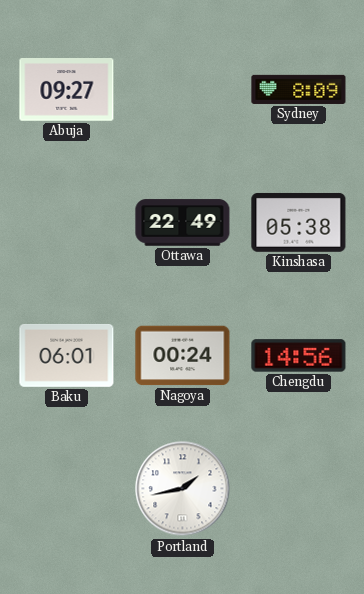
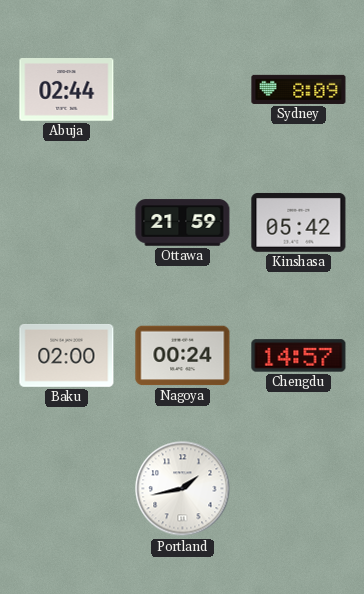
Abuja: 09:27 -> 02:44 (67, 90)
Ottawa: 22:49 -> 21:59 (183, 223)
Kinshasa: 05:38 -> 05:42 (299, 223)
Baku: 06:01 -> 02:00 (67, 355)
Chengdu: 14:56 -> 14:57 (299, 356)
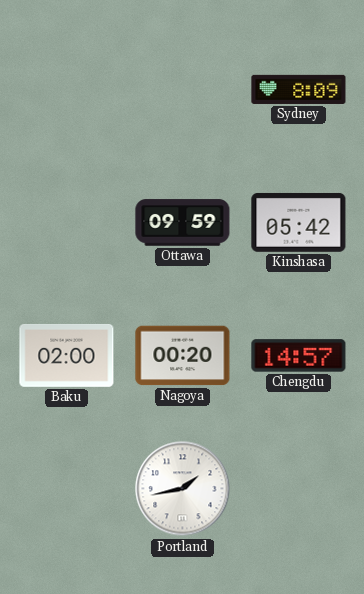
Abuja: 02:44 -> none (67, 90)
Ottawa: 21:59 -> 09:59 (183, 223)
Nagoya: 00:24 -> 00:20 (183, 356)
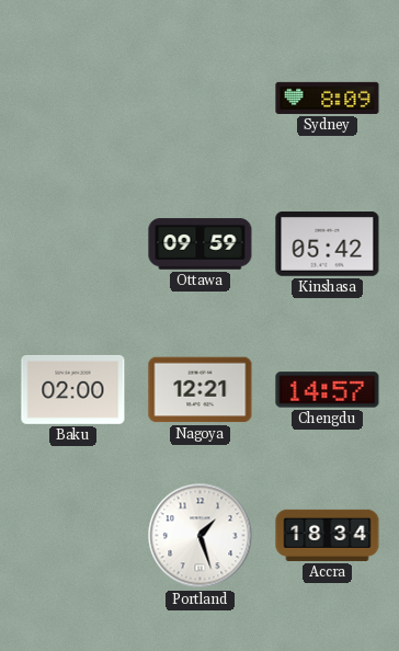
Nagoya: 00:20 -> 12:21 (201, 390)
Portland: 1:43 -> 1:27 (201, 536)
Accra: none -> 18:34 (328, 535)
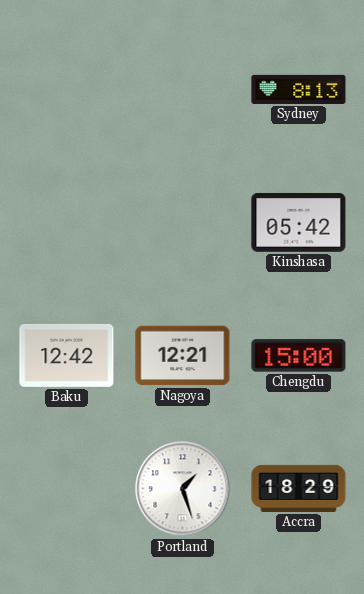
Sydney: 8:09 -> 8:13 (299, 89)
Ottawa: 09:59 -> none (201, 244)
Baku: 02:00 -> 12:42 (67, 355)
Chengdu: 14:57 -> 15:00 (299, 356)
Accra: 18:34 -> 18:29 (299, 488)
